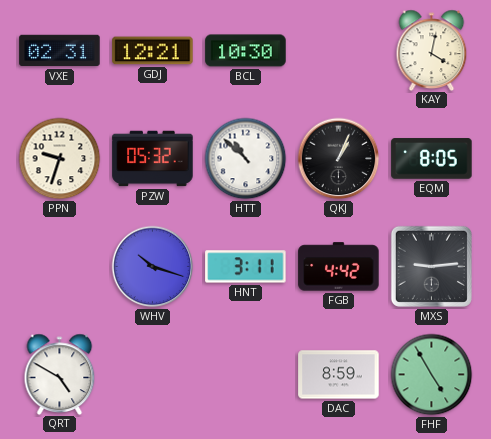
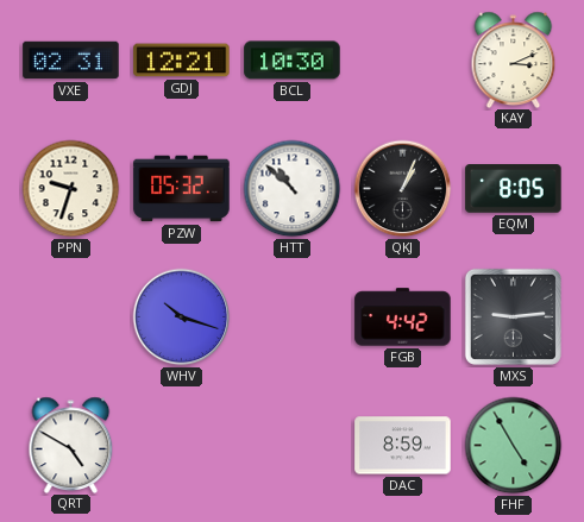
KAY: 4:02 -> 3:11 (514, 59)
HNT: 3:11 -> none (246, 267)
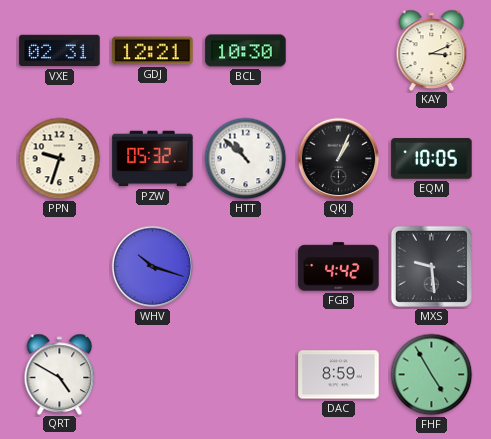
EQM: 8:05 -> 10:05 (432, 159)
MXS: 9:14 -> 9:29 (431, 266)
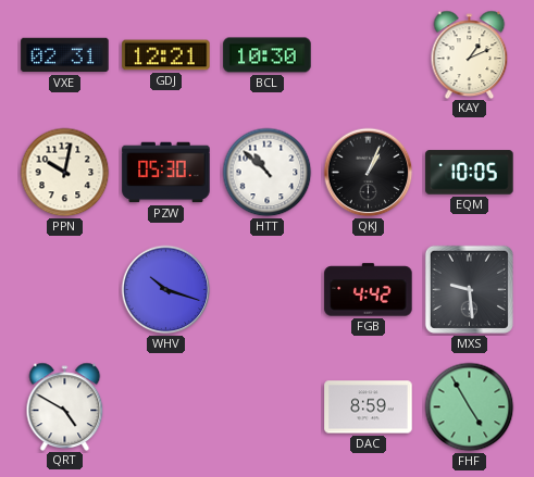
KAY: 3:11 -> 1:11 (470, 54)
PPN: 9:33 -> 10:02 (65, 173)
PZW: 05:32 -> 05:30 (166, 173)
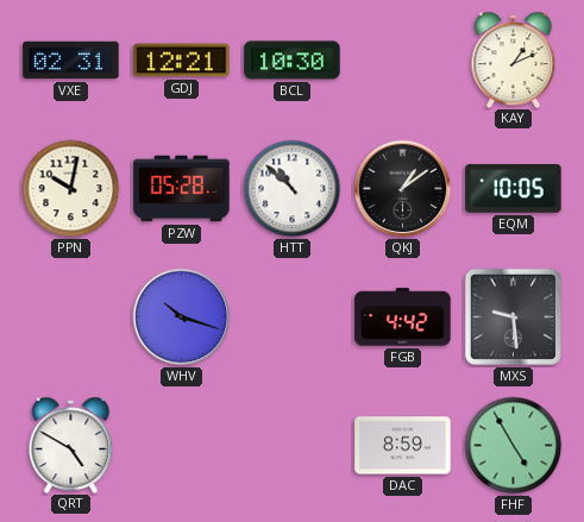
PZW: 05:30 -> 05:28 (182, 189)
QKJ: 1:04 -> 1:09 (403, 189)
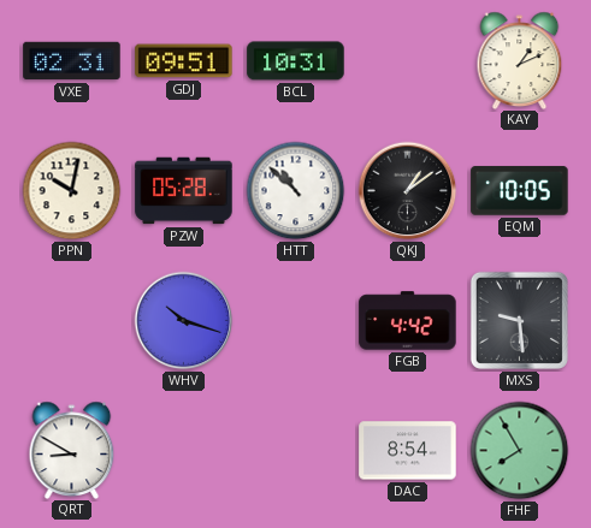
GDJ: 12:21 -> 09:51 (184, 61)
BCL: 10:30 -> 10:31 (296, 61)
QRT: 4:50 -> 8:50 (72, 450)
DAC: 8:59 -> 8:54 (408, 451)
FHF: 4:55 -> 7:55 (520, 451)
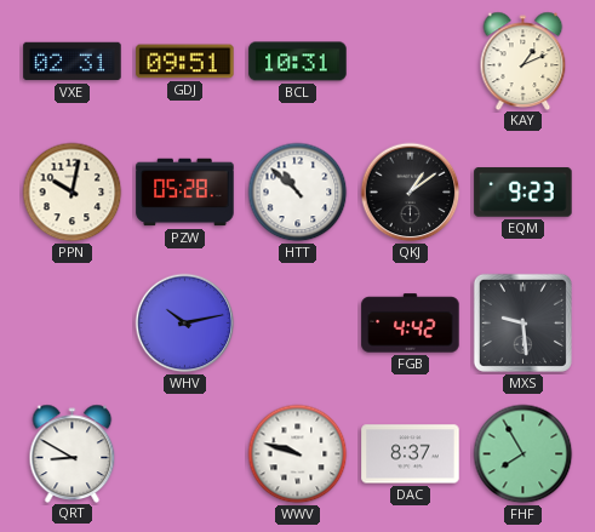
EQM: 10:05 -> 9:23 (524, 193)
WHV: 10:18 -> 10:13 (185, 324)
WWV: none -> 9:48 (298, 454)
DAC: 8:54 -> 8:37 (411, 454)
